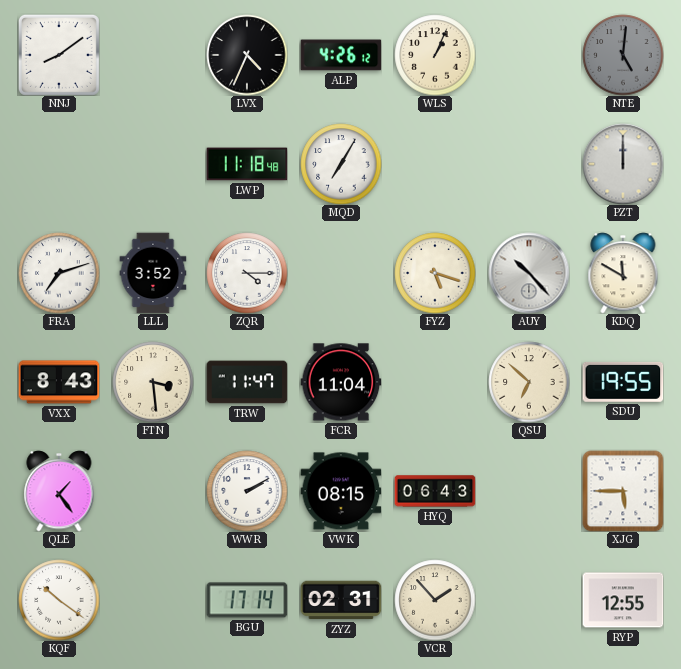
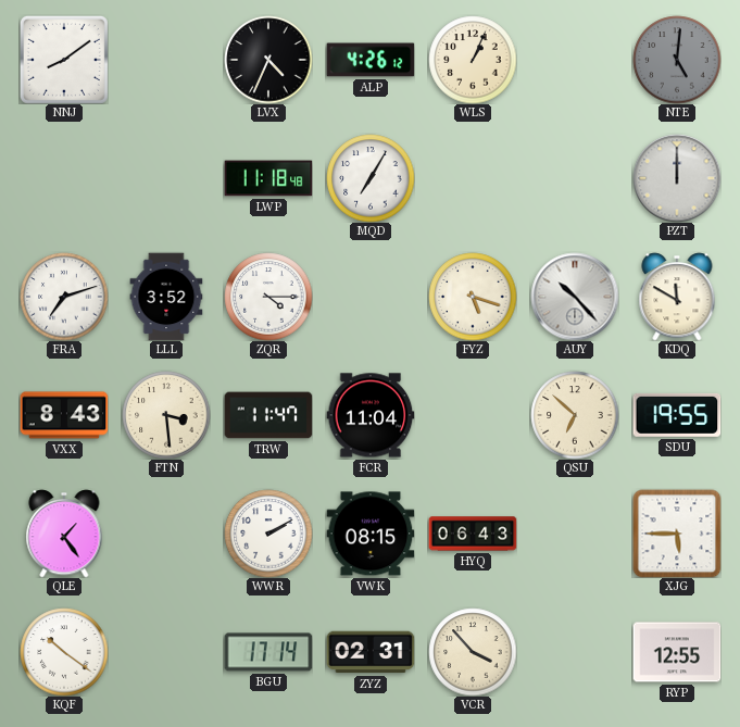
VCR: 1:53 -> 3:53 (473, 652)
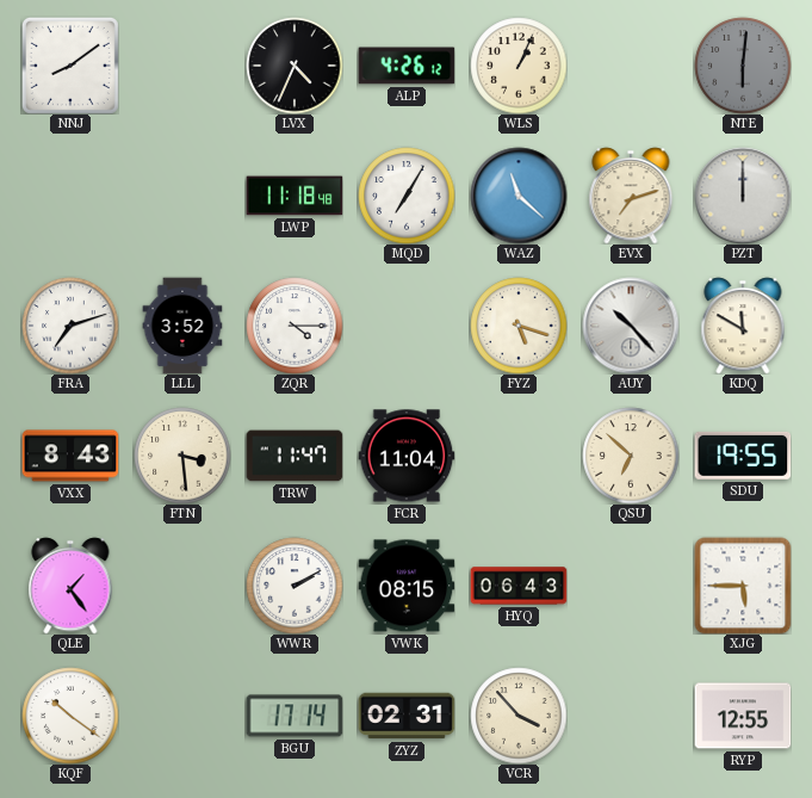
NTE: 5:01 -> 6:01 (743, 66)
WAZ: none -> 11:22 (519, 196)
EVX: none -> 7:12 (631, 196)
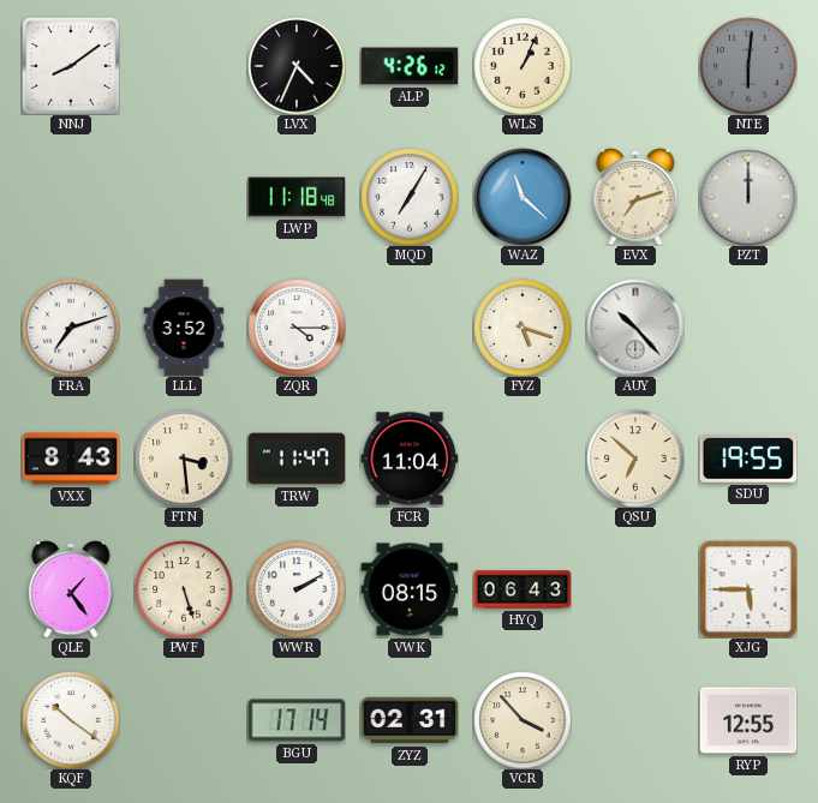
KDQ: 11:50 -> none (743, 326)
PWF: none -> 5:27 (184, 589)
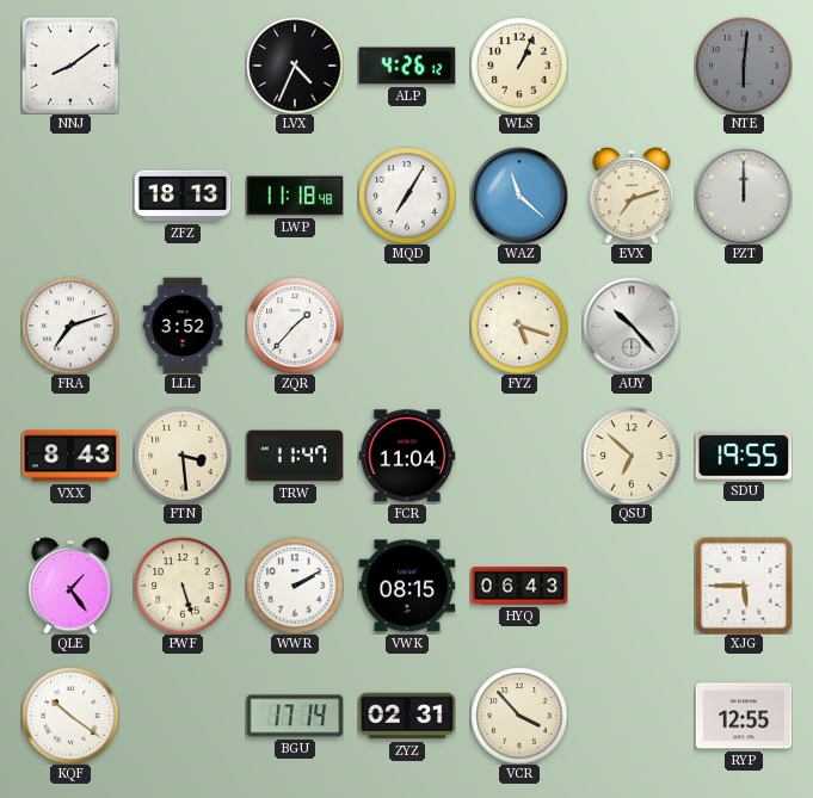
ZFZ: none -> 18:13 (183, 196)
ZQR: 4:15 -> 1:37 (295, 326)
